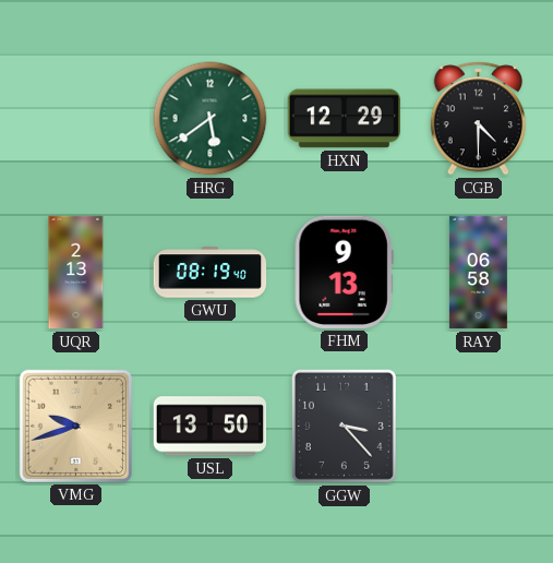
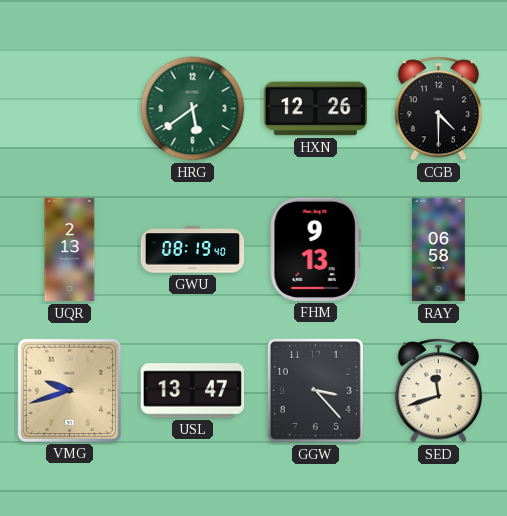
HXN: 12:29 -> 12:26 (315, 109)
USL: 13:50 -> 13:47 (193, 391)
SED: none -> 11:42 (439, 391)
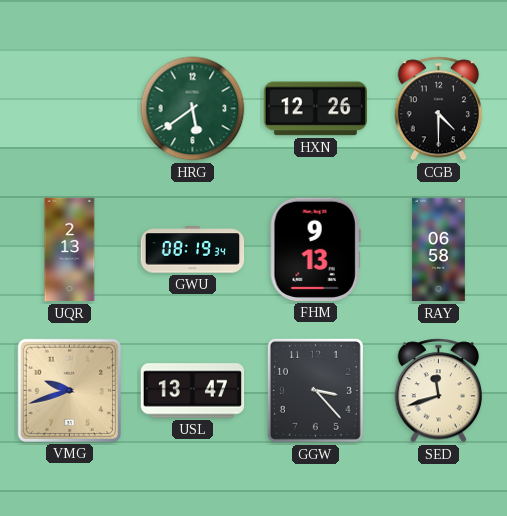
GWU: 08:19:40 -> 08:19:34 (193, 250)
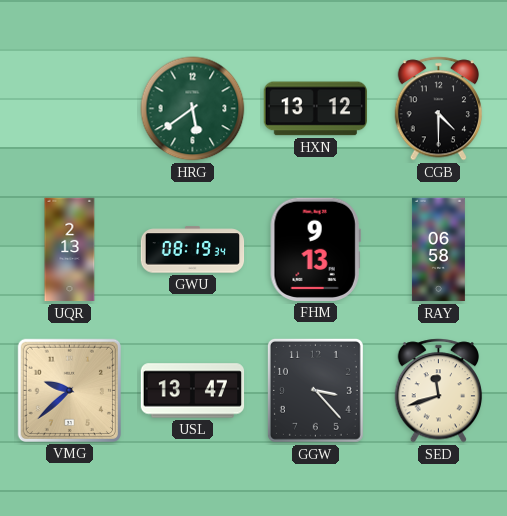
HXN: 12:26 -> 13:12 (315, 109)
VMG: 9:42 -> 9:38 (69, 390)
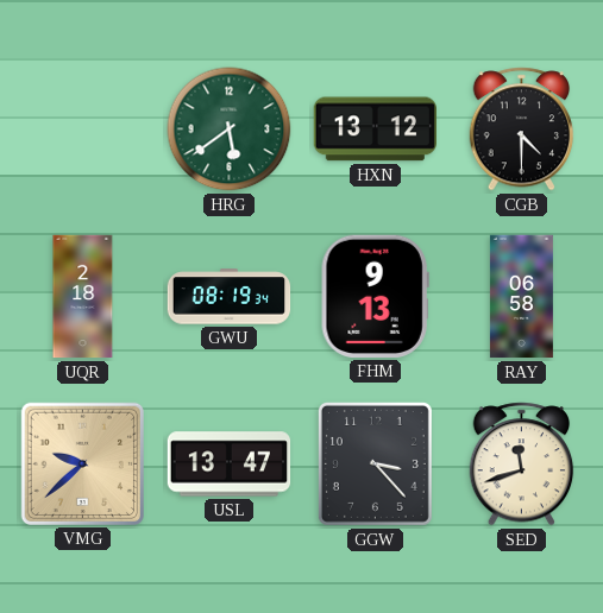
UQR: 2:13 -> 2:18 (83, 297)
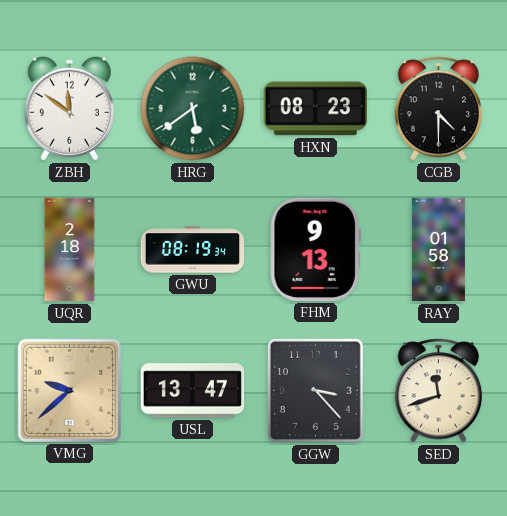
ZBH: none -> 11:51 (69, 109)
HXN: 13:12 -> 08:23 (315, 109)
RAY: 06:58 -> 01:58 (438, 250)
